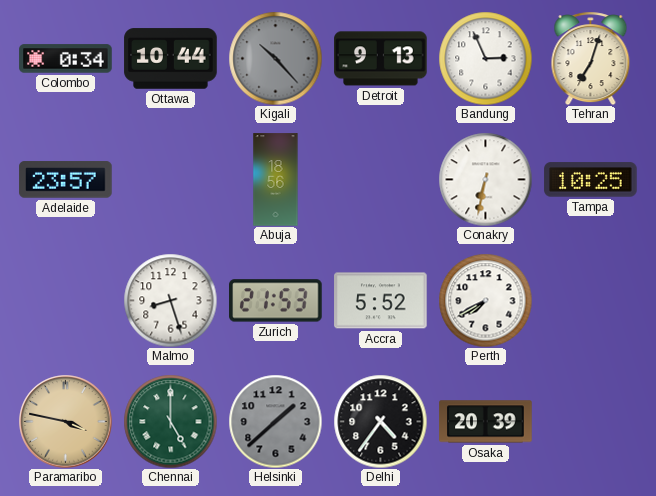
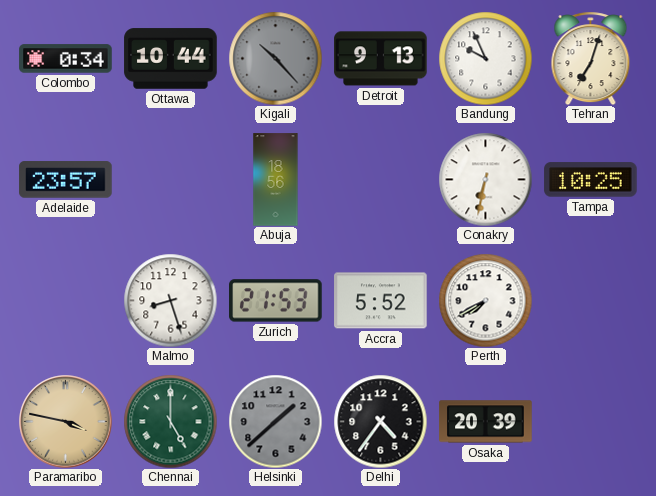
Bandung: 2:56 -> 9:56 (485, 58)
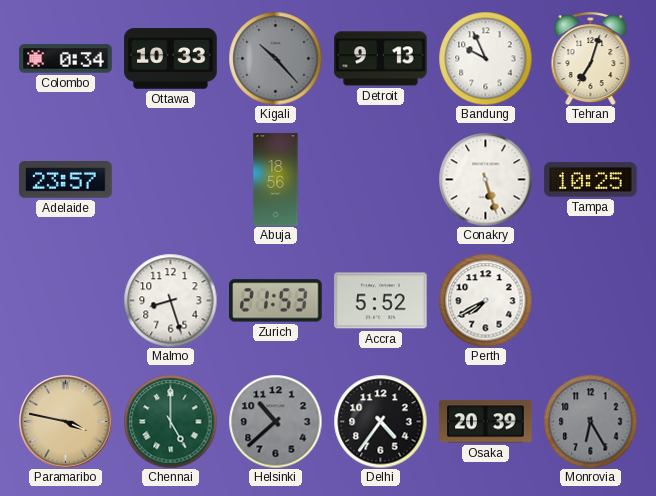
Ottawa: 10:44 -> 10:33 (171, 59)
Conakry: 6:32 -> 5:27 (485, 179)
Helsinki: 1:38 -> 10:38 (275, 421)
Monrovia: none -> 6:25 (590, 421)
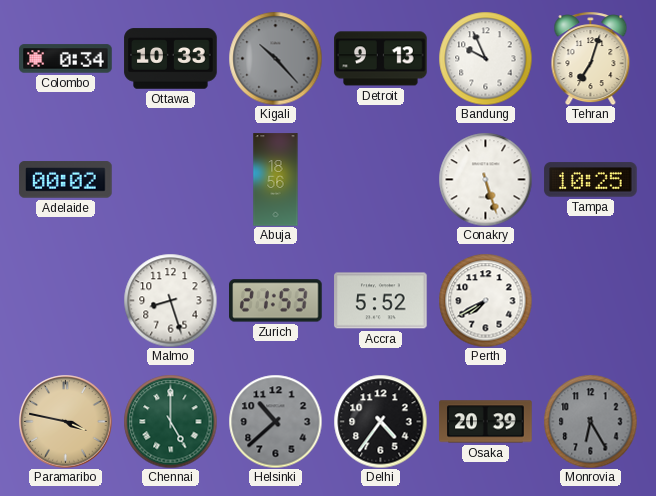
Adelaide: 23:57 -> 00:02 (66, 180)
